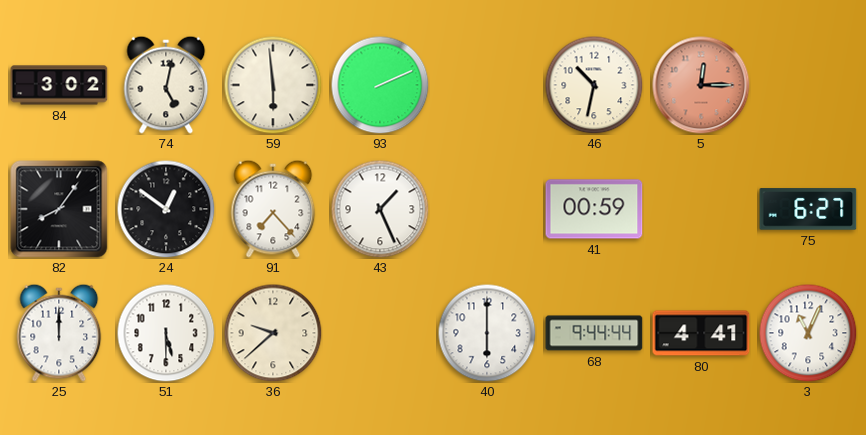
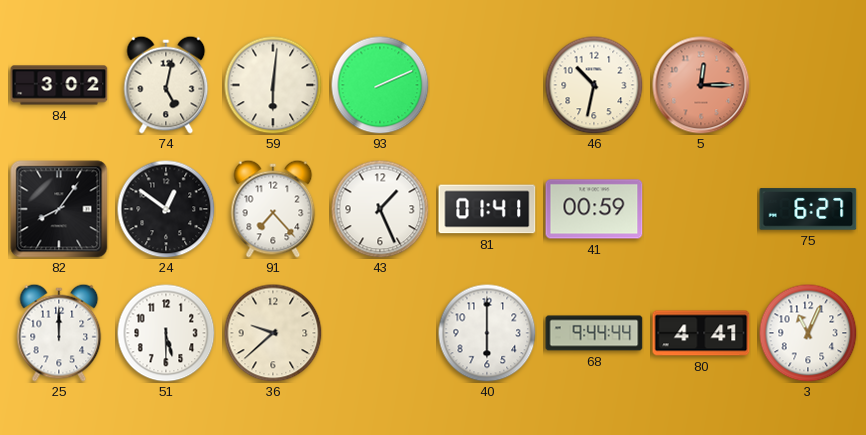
59: 5:59 -> 6:01 (273, 85)
81: none -> 01:41 (487, 209)
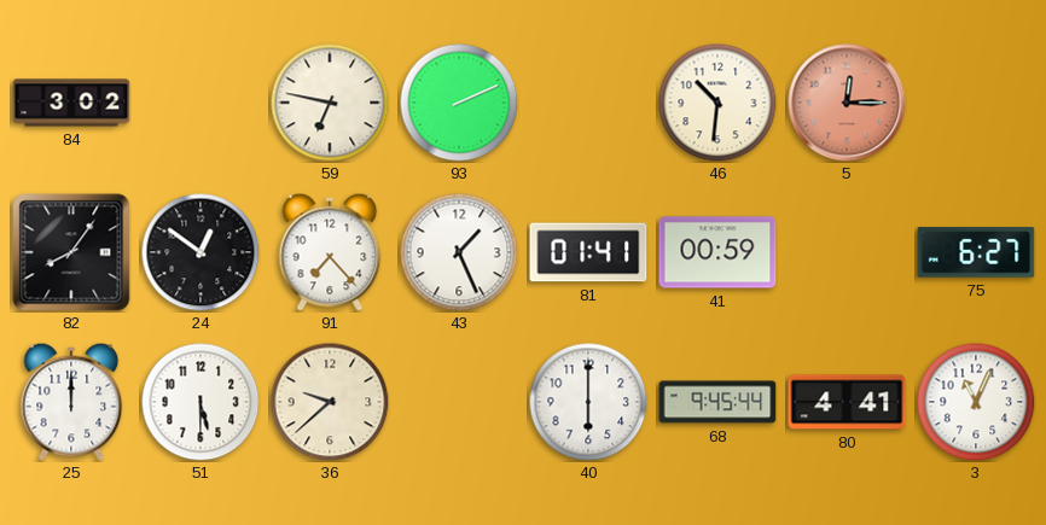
74: 5:02 -> none (166, 85)
59: 6:01 -> 6:47 (330, 103)
46: 10:32 -> 10:31 (717, 103)
68: 9:44 -> 9:45 (717, 402)
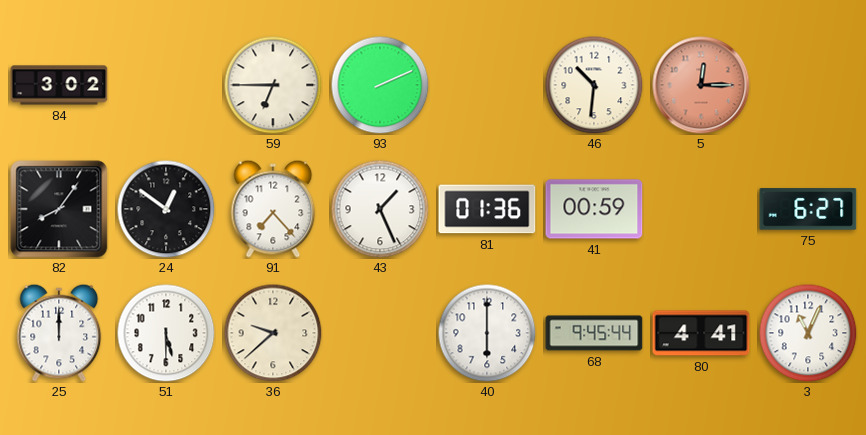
59: 6:47 -> 6:45 (273, 85)
81: 01:41 -> 01:36 (487, 209)
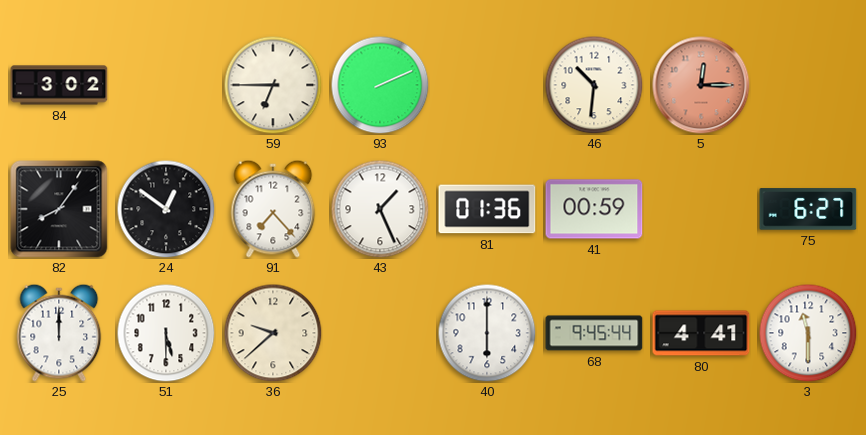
3: 11:04 -> 11:30 (808, 333)
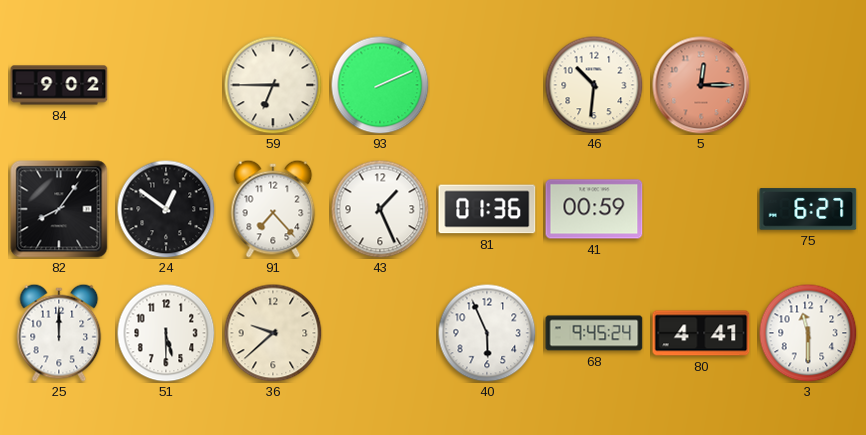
84: 3:02 -> 9:02 (59, 85)
40: 6:00 -> 5:56 (487, 333)
68: 9:45:44 -> 9:45:24 (594, 333)
